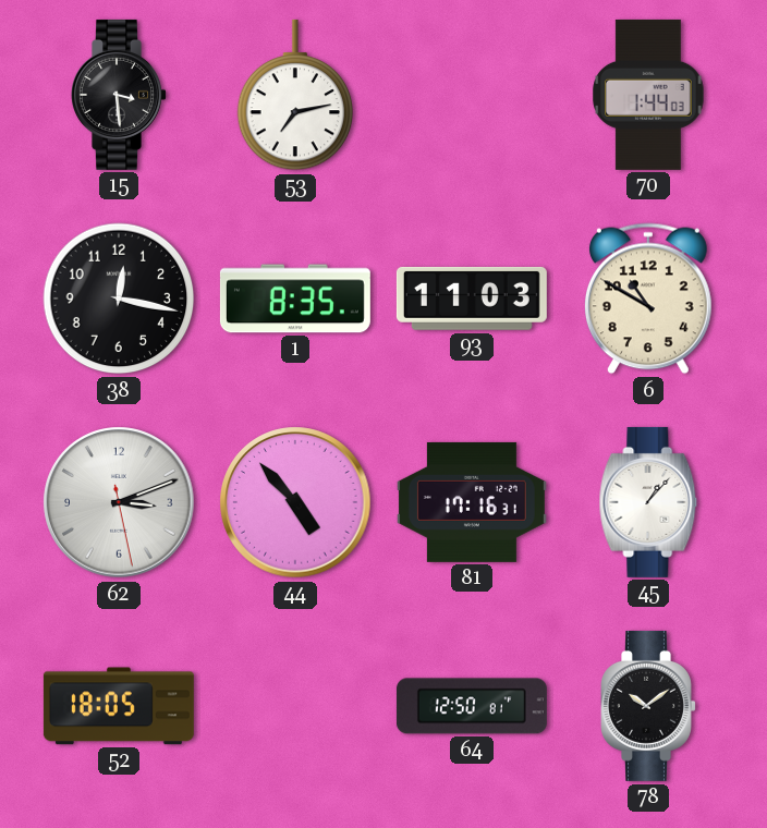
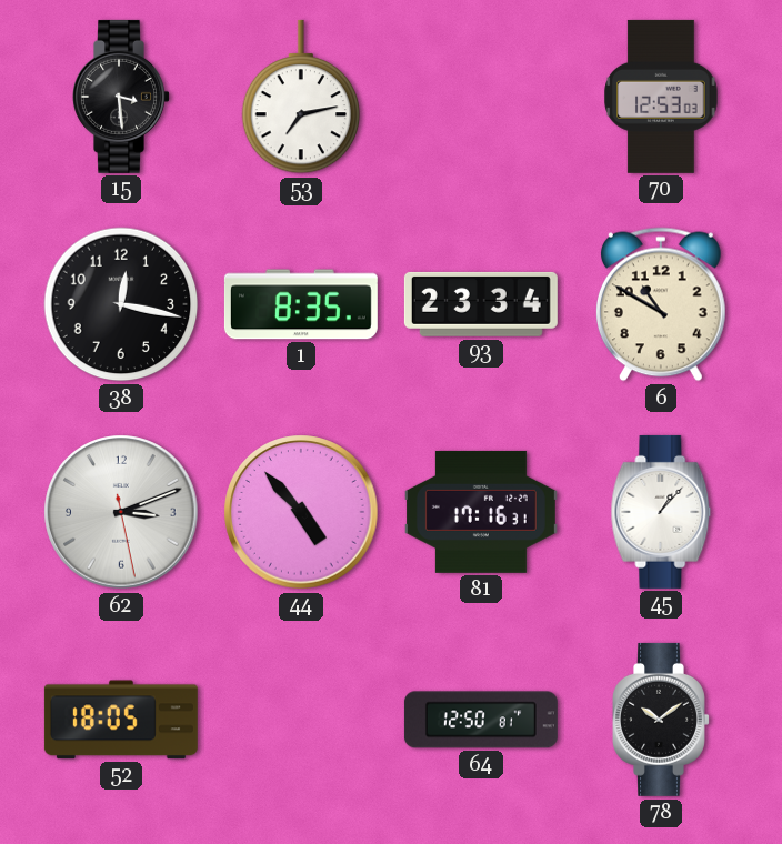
70: 1:44 -> 12:53 (661, 97)
93: 11:03 -> 23:34 (481, 304)
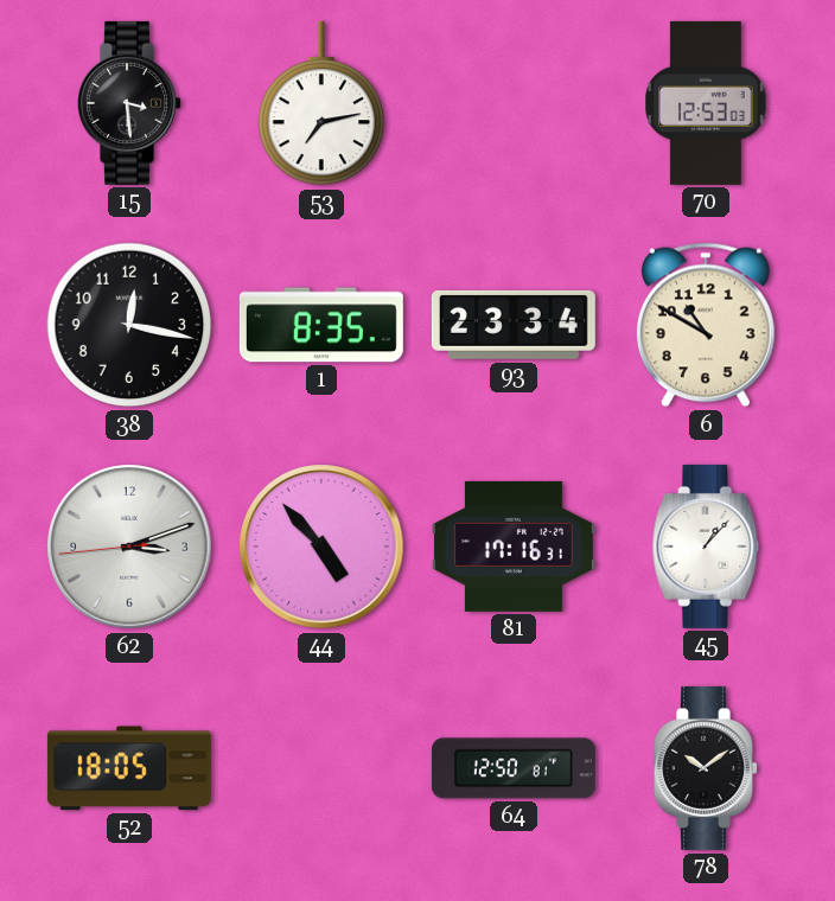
62: 3:11:28 -> 3:11:44 (129, 547)
